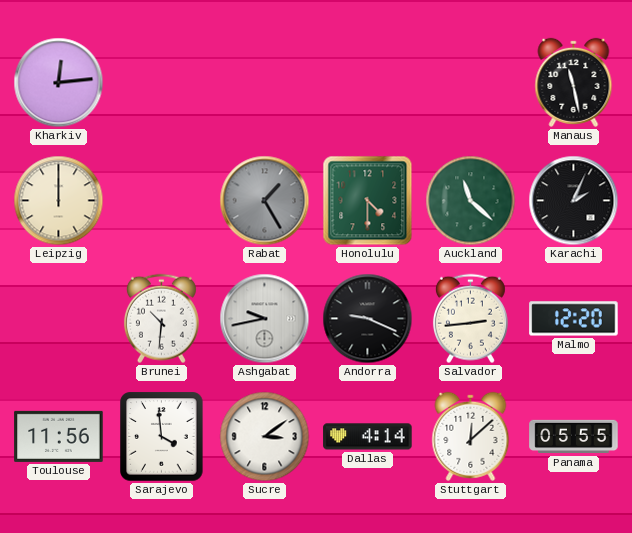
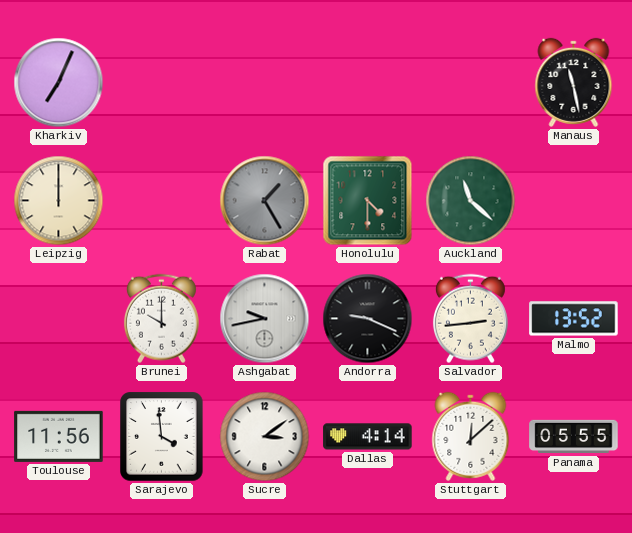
Kharkiv: 12:14 -> 7:04 (59, 83)
Karachi: 2:04 -> none (574, 201)
Brunei: 10:31 -> 10:00 (161, 319)
Malmo: 12:20 -> 13:52 (574, 319)
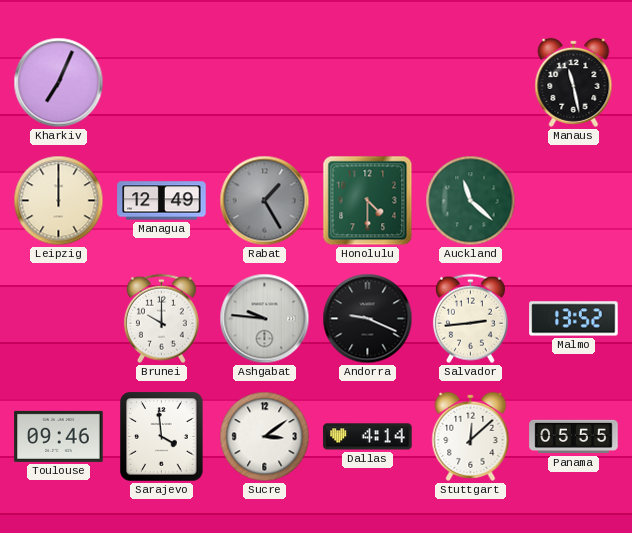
Managua: none -> 12:49 (162, 201)
Ashgabat: 9:43 -> 9:46 (265, 319)
Toulouse: 11:56 -> 09:46 (59, 436)
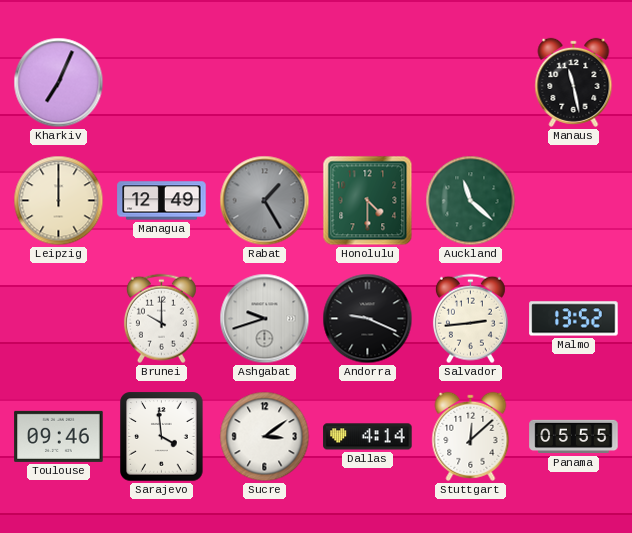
Ashgabat: 9:46 -> 9:42 (265, 319)
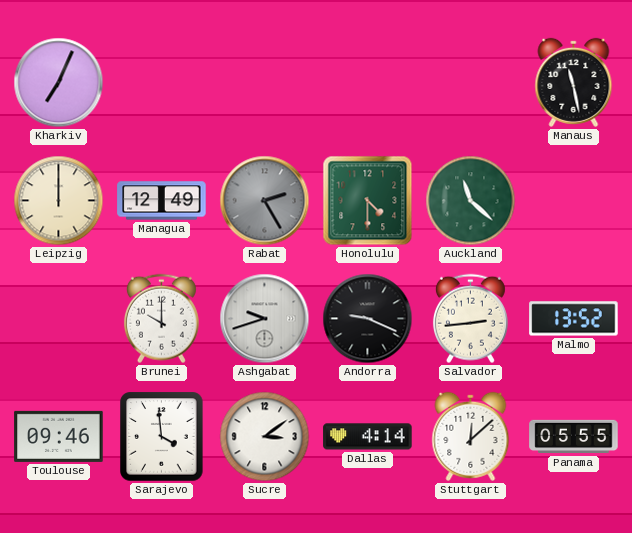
Rabat: 1:25 -> 2:25 (265, 201)
